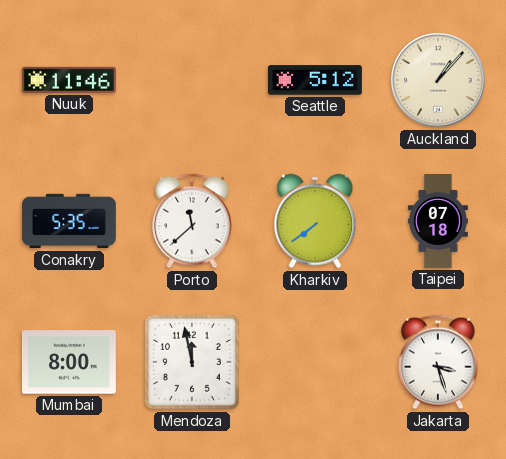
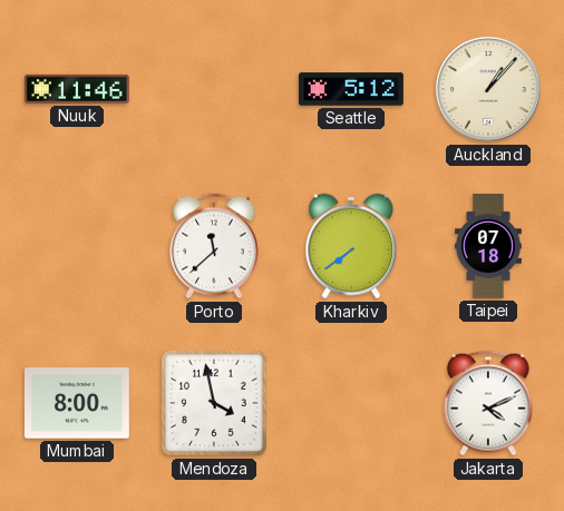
Conakry: 5:35 -> none (70, 221)
Mendoza: 11:58 -> 3:58 (214, 403)
Jakarta: 3:27 -> 4:11 (488, 403)
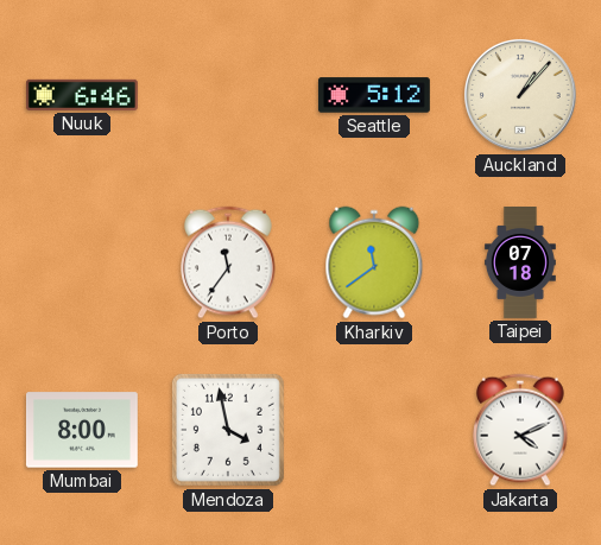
Nuuk: 11:46 -> 6:46 (82, 95)
Porto: 11:38 -> 11:36 (228, 262)
Kharkiv: 7:39 -> 11:39 (374, 262)
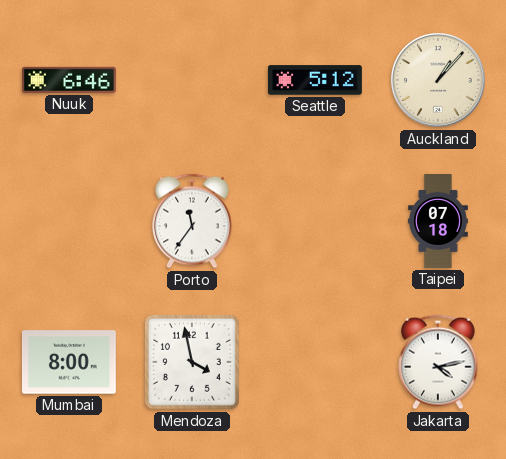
Kharkiv: 11:39 -> none (374, 262)
Jakarta: 4:11 -> 4:13 (438, 362)
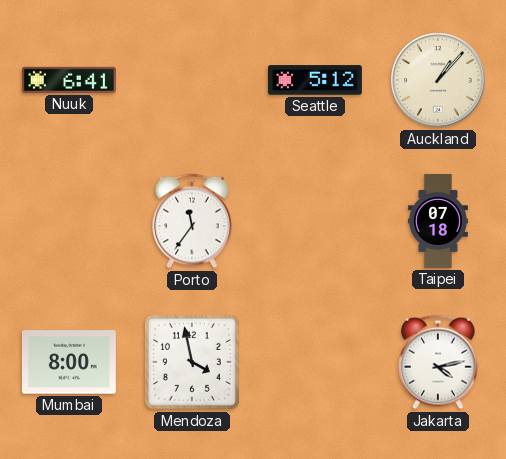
Nuuk: 6:46 -> 6:41 (69, 80)
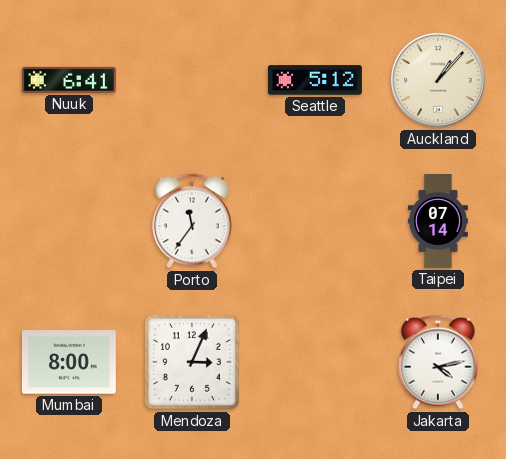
Taipei: 07:18 -> 07:14 (438, 222)
Mendoza: 3:58 -> 3:04 (192, 362)
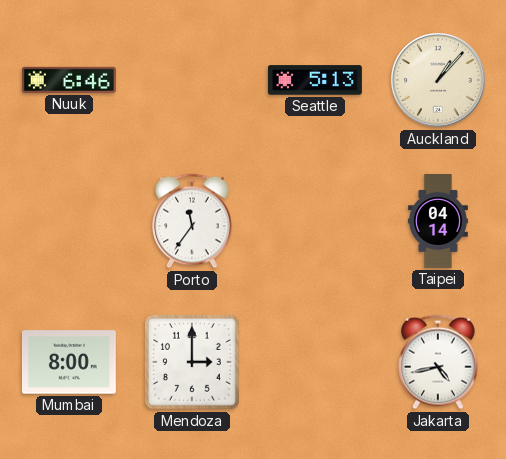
Nuuk: 6:41 -> 6:46 (69, 80)
Seattle: 5:12 -> 5:13 (315, 80)
Taipei: 07:14 -> 04:14 (438, 222)
Mendoza: 3:04 -> 3:00 (192, 362)
Jakarta: 4:13 -> 4:43 (438, 362)
